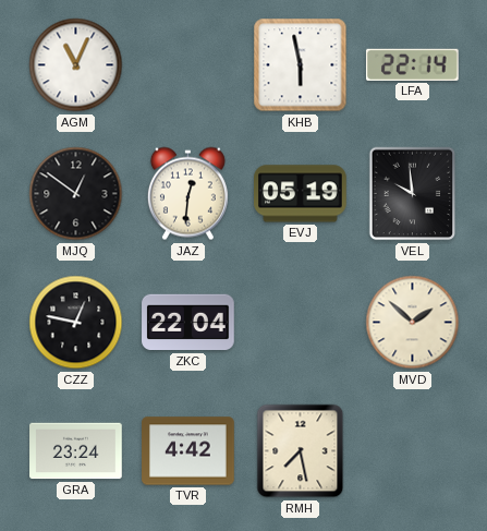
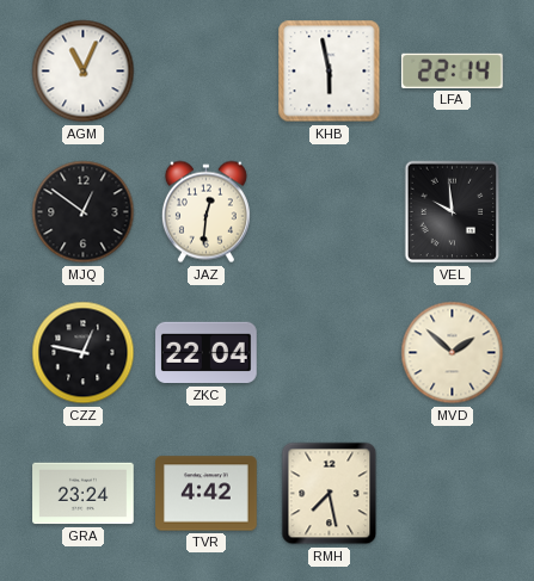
EVJ: 05:19 -> none (301, 194)
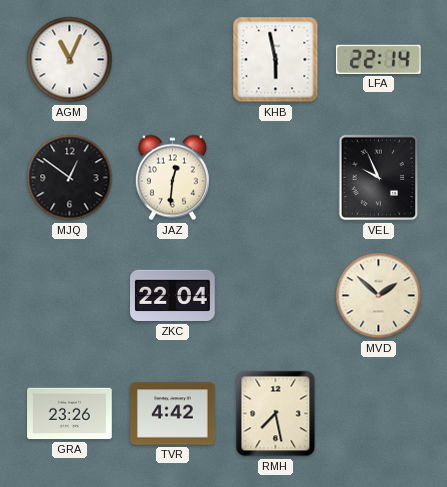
VEL: 9:59 -> 9:56 (379, 178)
CZZ: 12:47 -> none (84, 353)
GRA: 23:24 -> 23:26 (70, 414)
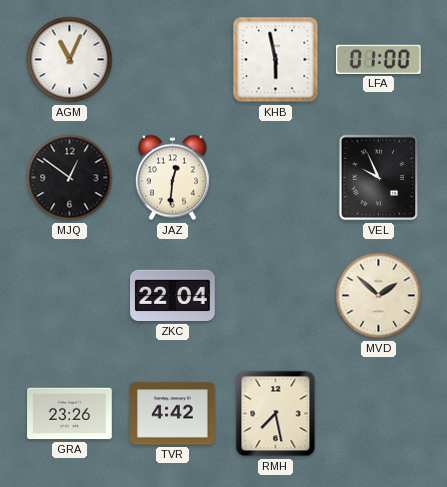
LFA: 22:14 -> 01:00 (378, 59)
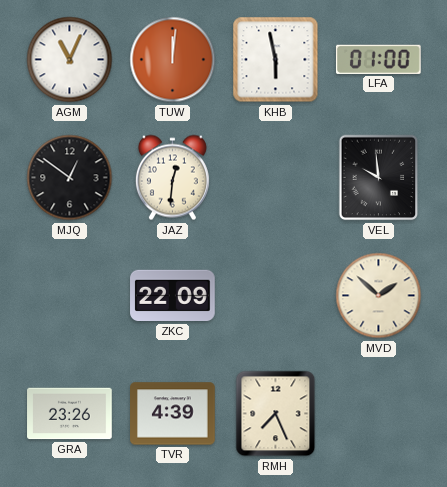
TUW: none -> 12:01 (173, 60)
VEL: 9:56 -> 9:59 (379, 178)
ZKC: 22:04 -> 22:09 (173, 296)
TVR: 4:42 -> 4:39 (173, 414)
RMH: 7:28 -> 7:26 (276, 414)
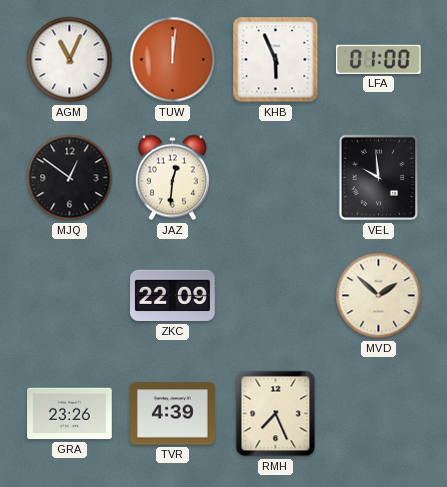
KHB: 5:58 -> 5:56 (276, 60)
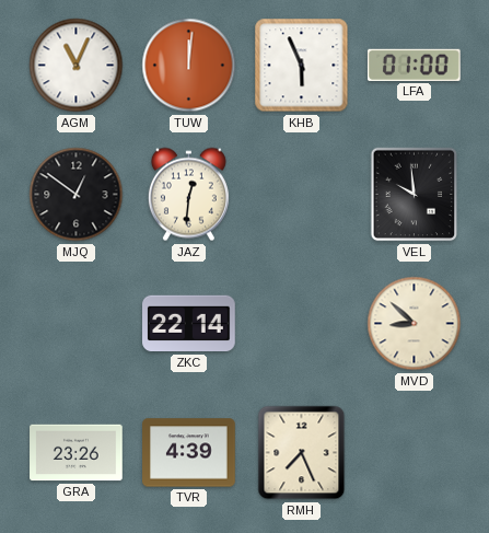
ZKC: 22:09 -> 22:14 (189, 324)
MVD: 1:52 -> 8:52 (415, 324)
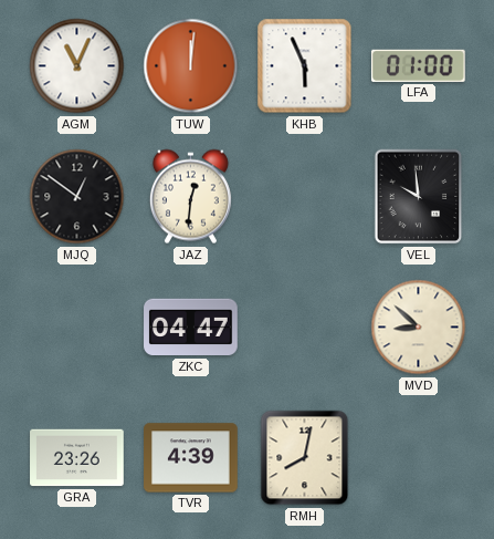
ZKC: 22:14 -> 04:47 (191, 328)
RMH: 7:26 -> 8:02 (305, 458)
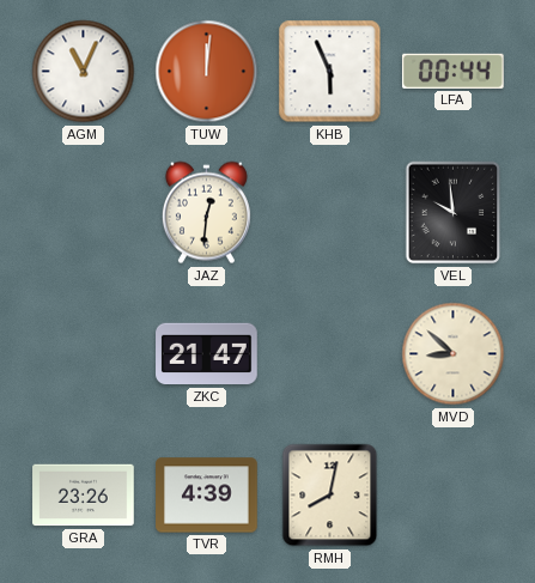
LFA: 01:00 -> 00:44 (452, 71)
MJQ: 12:51 -> none (77, 197)
ZKC: 04:47 -> 21:47 (207, 354)
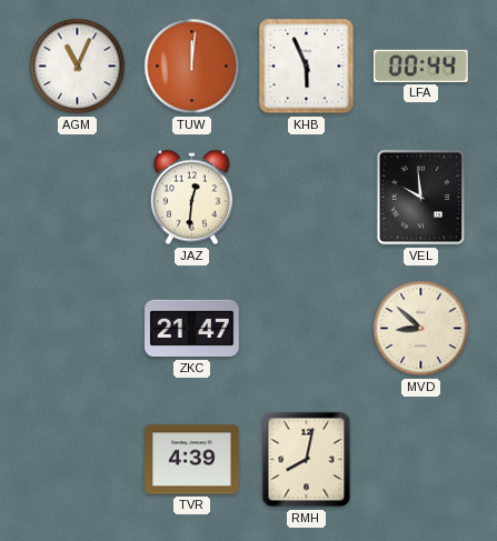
GRA: 23:26 -> none (84, 496)
